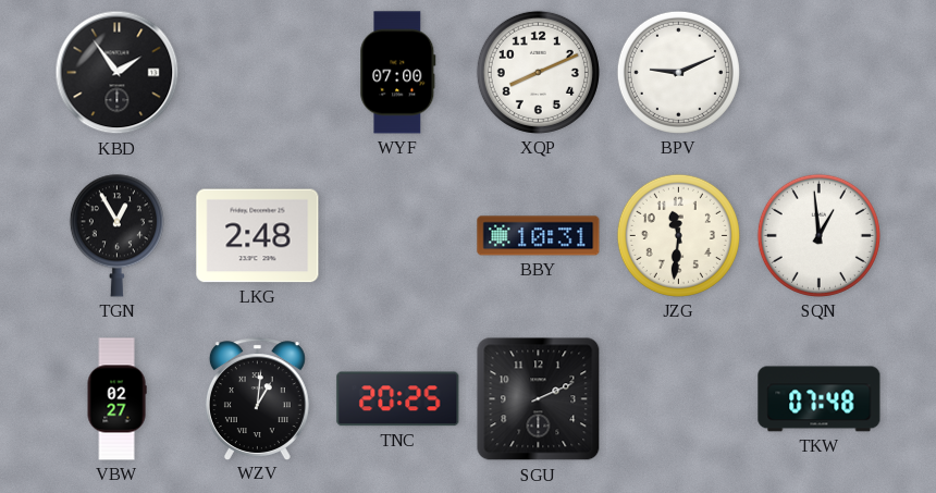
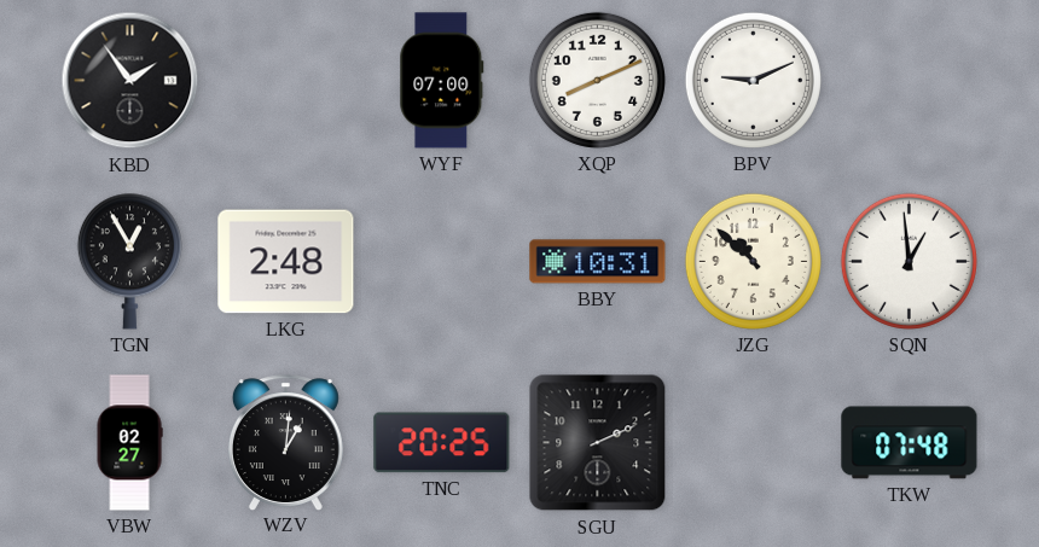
JZG: 11:31 -> 10:52 (753, 261)
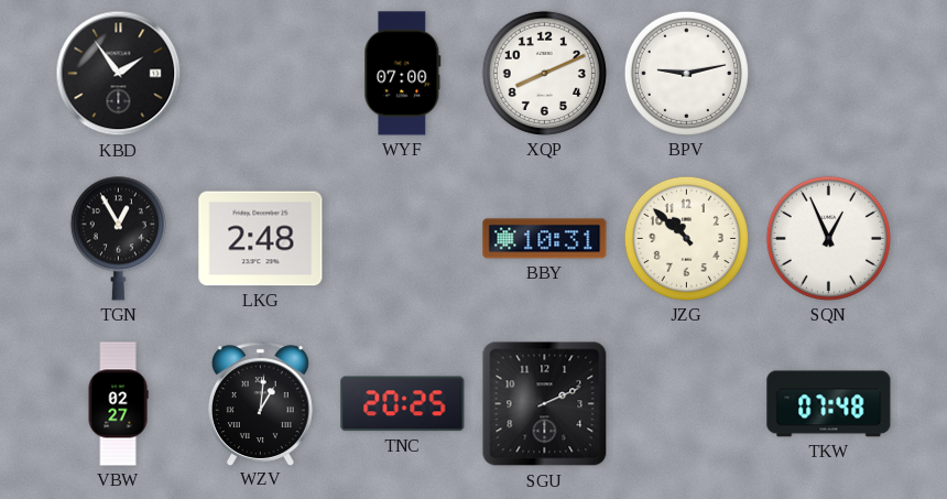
BPV: 9:11 -> 9:13 (686, 73)
SQN: 12:59 -> 12:56 (828, 238)
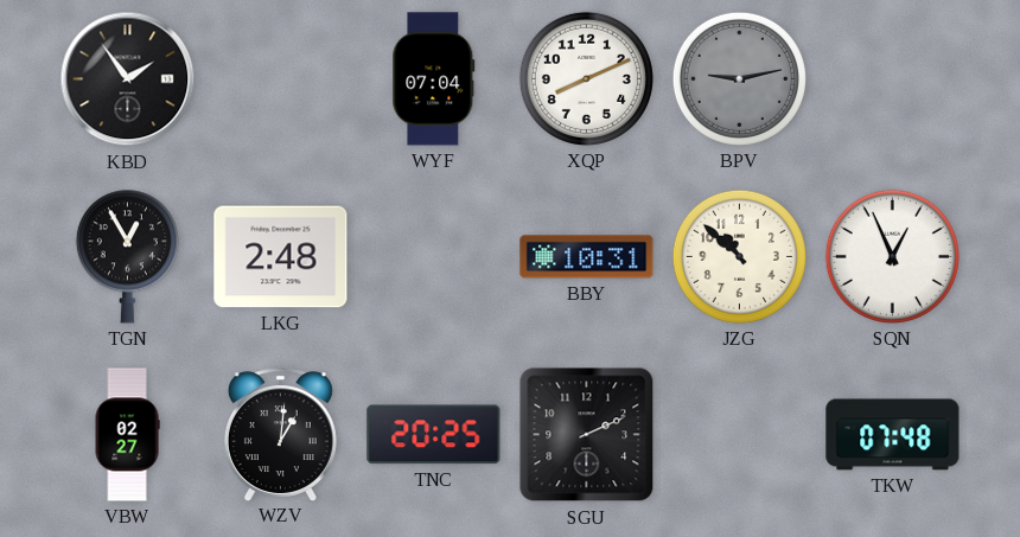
WYF: 07:00 -> 07:04 (434, 79)
BPV dial: white -> grey (739, 78)
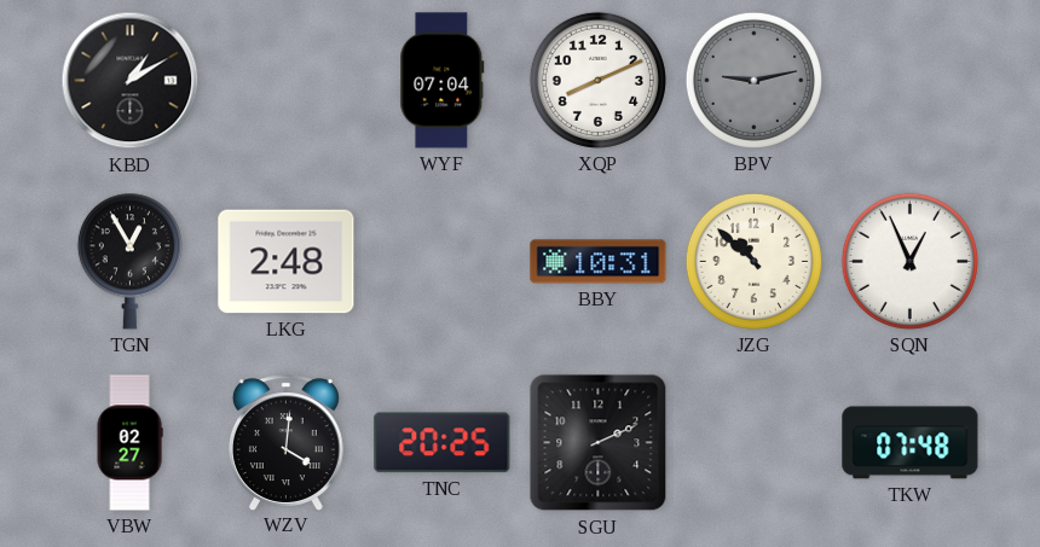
KBD: 1:54 -> 1:10 (131, 81)
WZV: 1:01 -> 4:01 (285, 442)
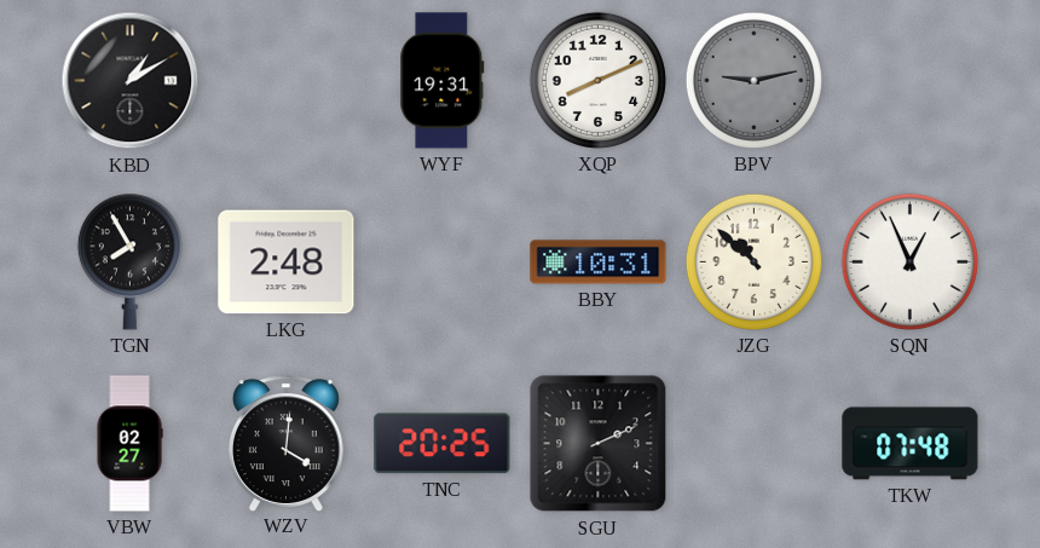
WYF: 07:04 -> 19:31 (443, 81)
TGN: 12:55 -> 7:55 (129, 261)
